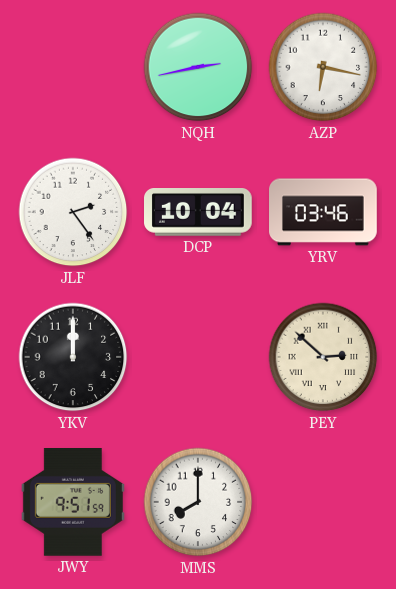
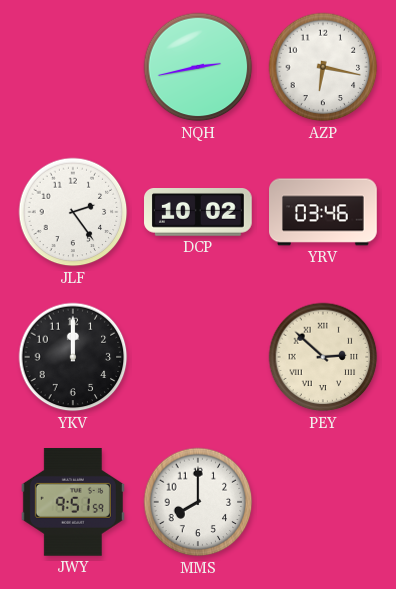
DCP: 10:04 -> 10:02 (199, 213)
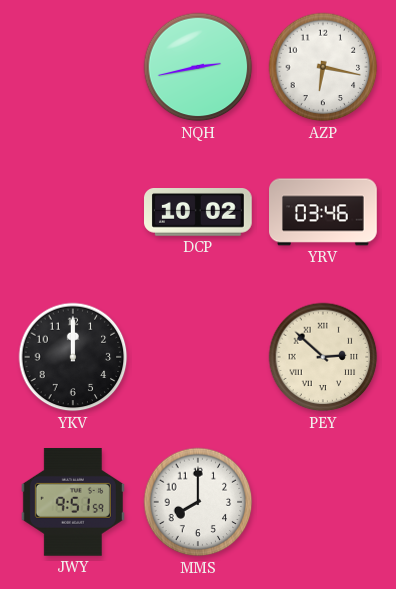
JLF: 2:24 -> none (73, 212)
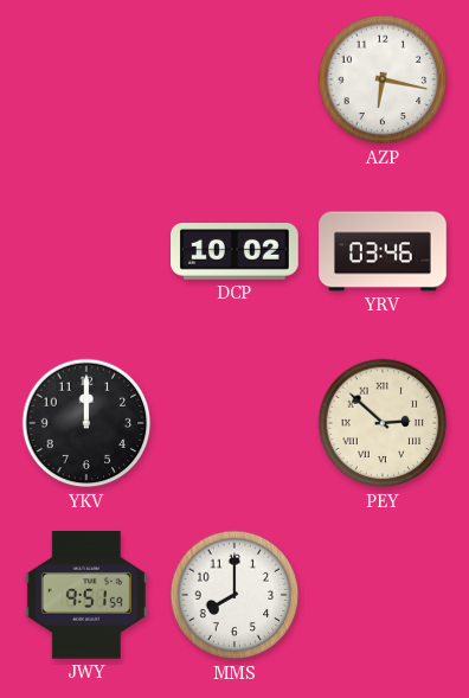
NQH: 2:43 -> none (198, 67)
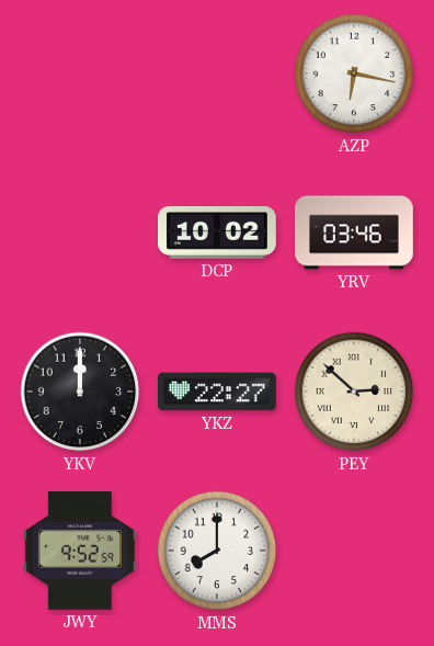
YKZ: none -> 22:27 (218, 392)
JWY: 9:51 -> 9:52 (80, 552)
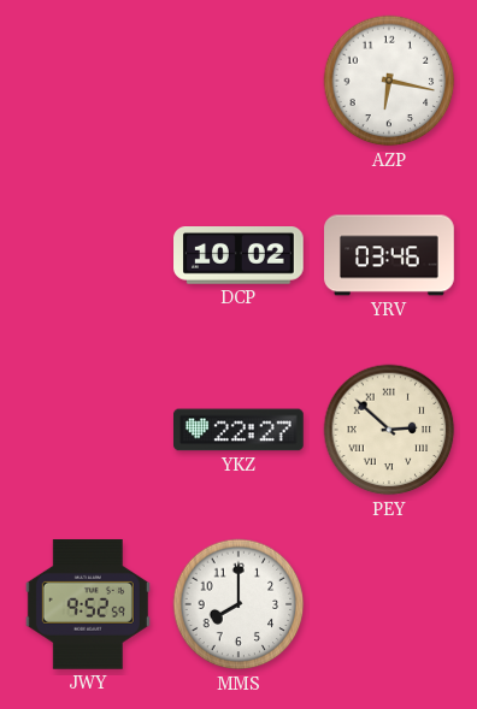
YKV: 12:00 -> none (80, 392)
